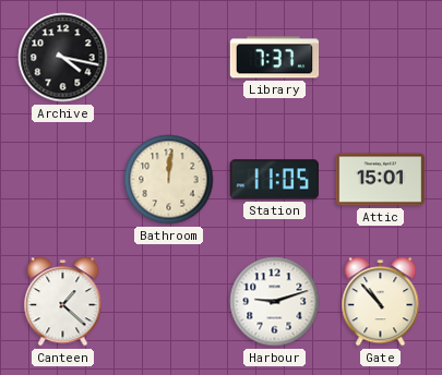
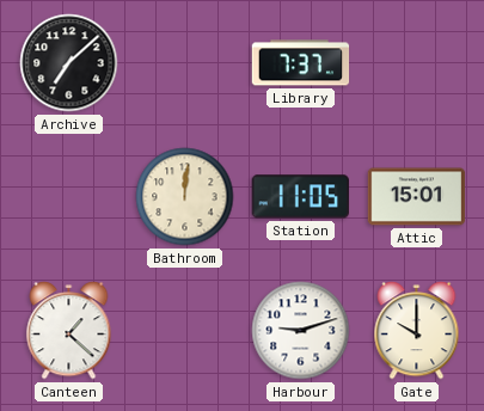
Archive: 4:17 -> 7:08 (69, 63)
Gate: 10:53 -> 10:00 (417, 331)
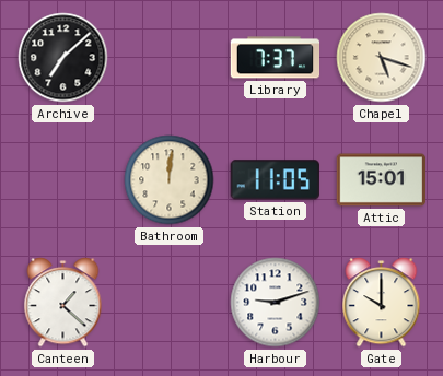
Chapel: none -> 5:18 (382, 58)
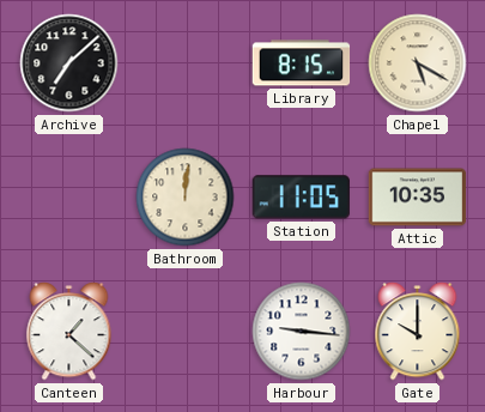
Library: 7:37 -> 8:15 (302, 63)
Chapel: 5:18 -> 5:20 (418, 63)
Attic: 15:01 -> 10:35 (418, 198)
Harbour: 9:12 -> 9:16 (302, 332)
